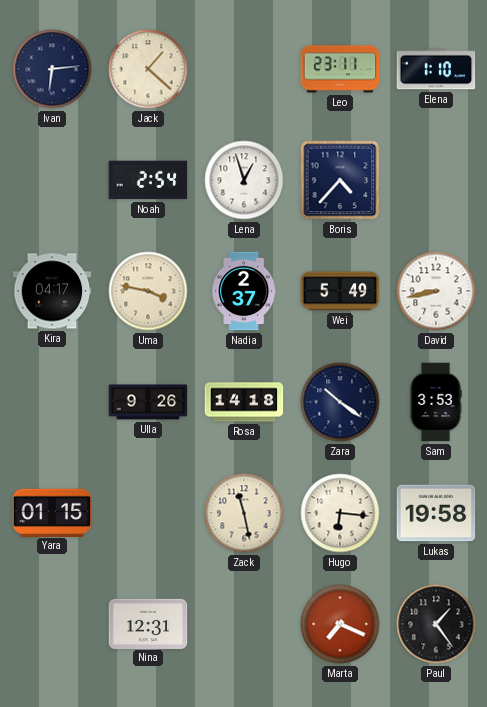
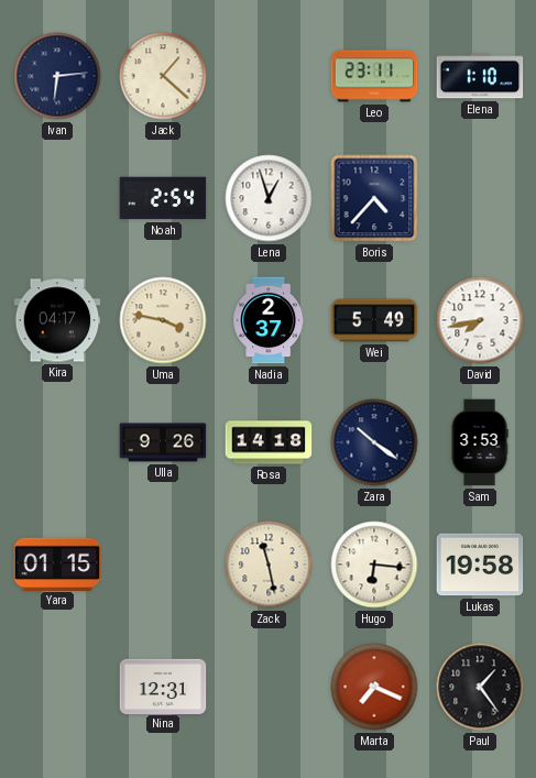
David: 8:43 -> 7:43 (480, 320)
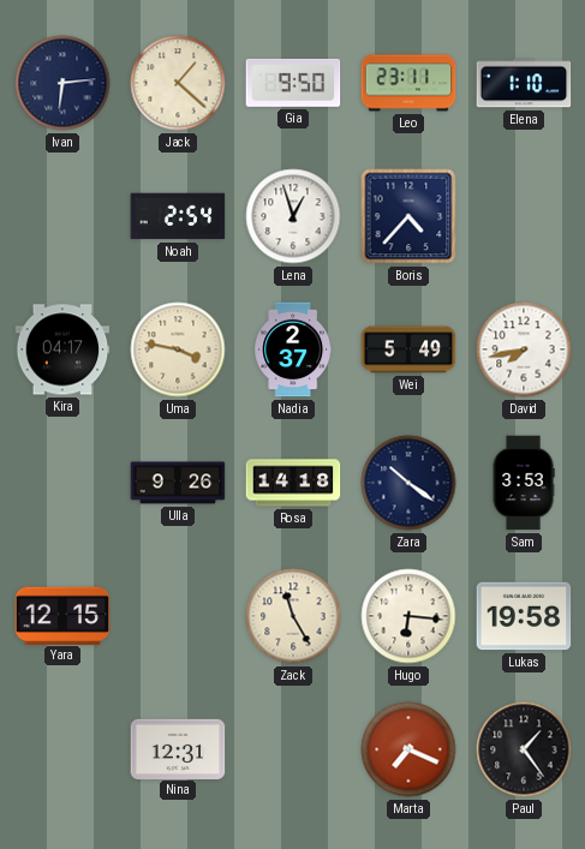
Gia: none -> 9:50 (293, 83)
Yara: 01:15 -> 12:15 (62, 615)
Zack: 11:28 -> 11:25 (293, 616)
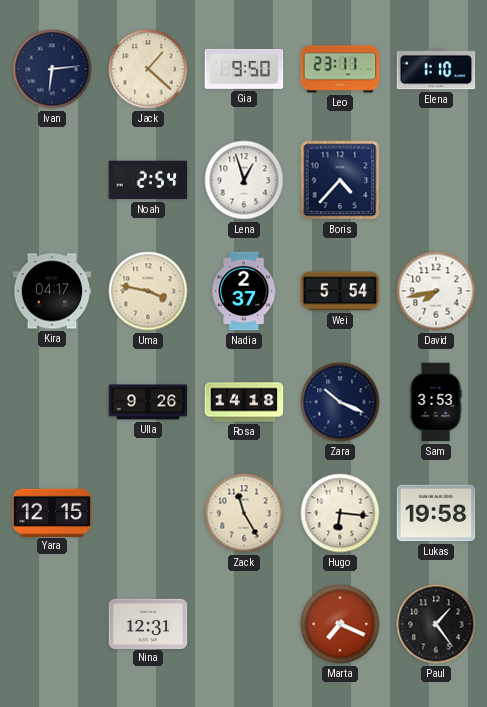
Wei: 5:49 -> 5:54 (340, 291)
Zara: 10:21 -> 10:19 (340, 402)
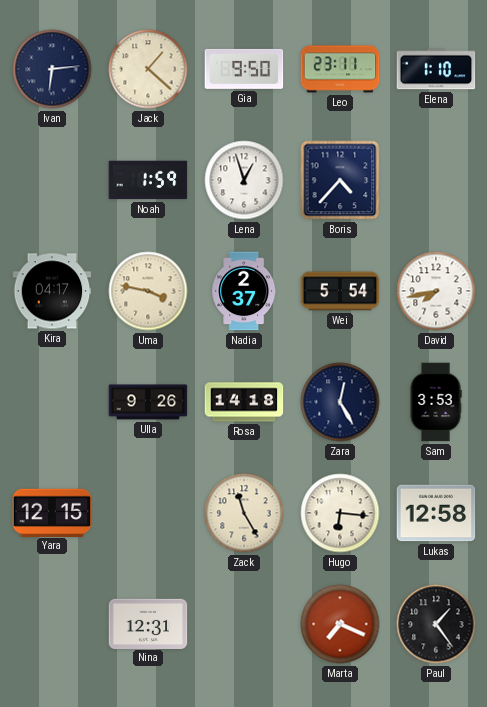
Noah: 2:54 -> 1:59 (148, 180)
Zara: 10:19 -> 12:25 (340, 402)
Lukas: 19:58 -> 12:58 (436, 513)
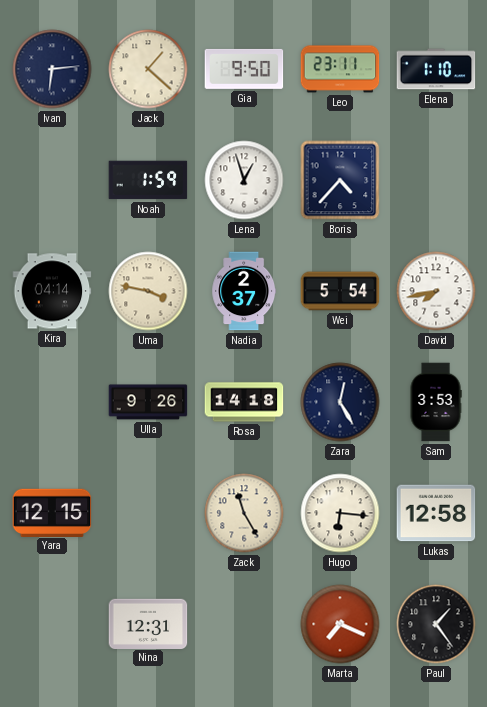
Kira: 04:17 -> 04:14 (52, 291)
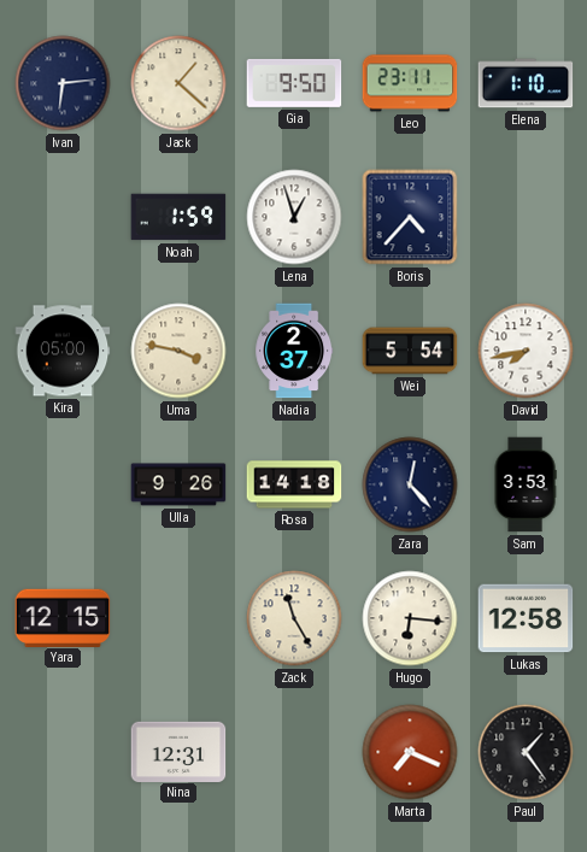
Kira: 04:14 -> 05:00 (63, 351)
Zara: 12:25 -> 12:23 (410, 484)
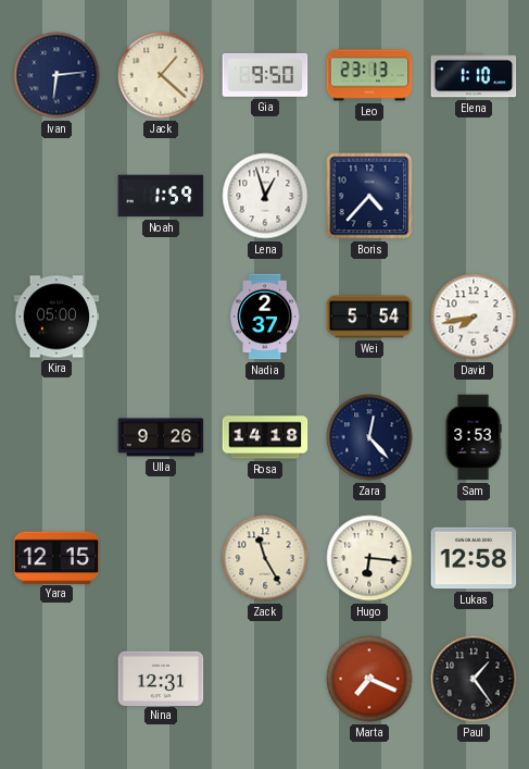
Leo: 23:11 -> 23:13 (369, 75)
Uma: 3:47 -> none (178, 351)
